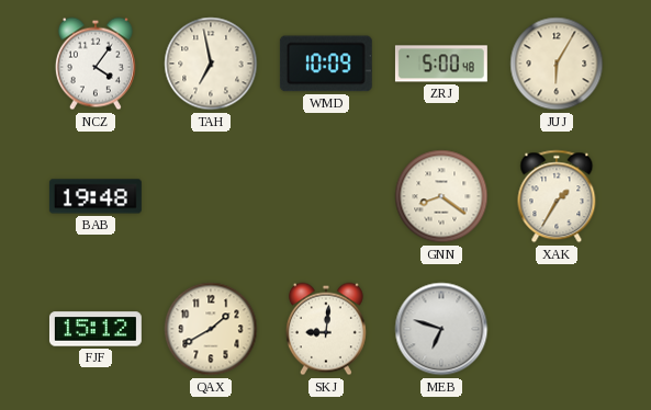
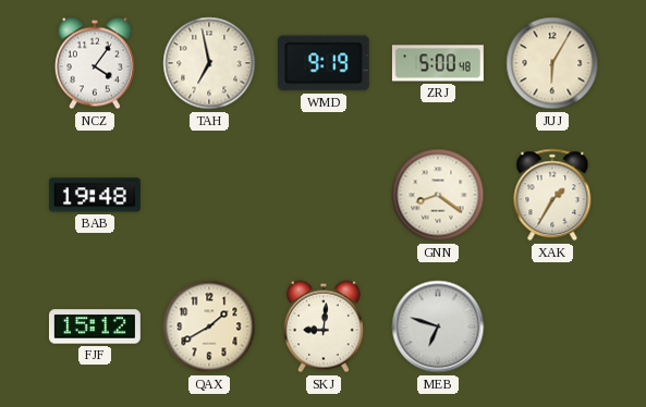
WMD: 10:09 -> 9:19 (324, 63)
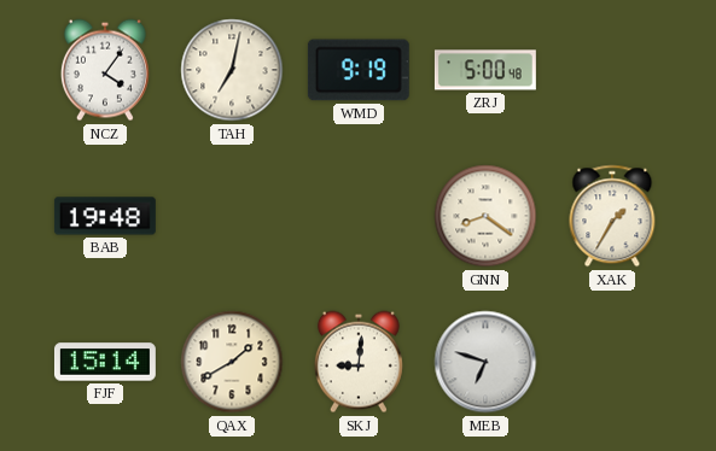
TAH: 6:58 -> 7:02 (232, 70)
JUJ: 6:05 -> none (552, 63)
FJF: 15:12 -> 15:14 (105, 362)
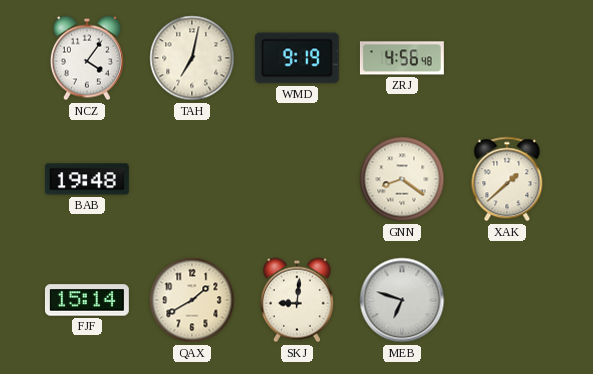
ZRJ: 5:00 -> 4:56 (402, 58)
XAK: 1:35 -> 1:38 (507, 179)
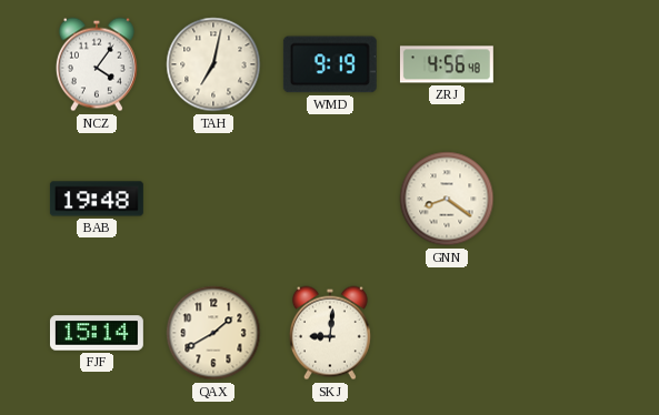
XAK: 1:38 -> none (507, 179)
MEB: 6:48 -> none (402, 300)
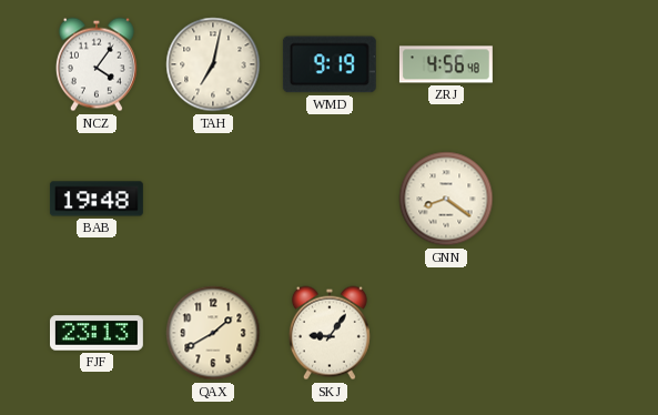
FJF: 15:14 -> 23:13 (97, 333)
SKJ: 9:01 -> 9:06 (330, 333)
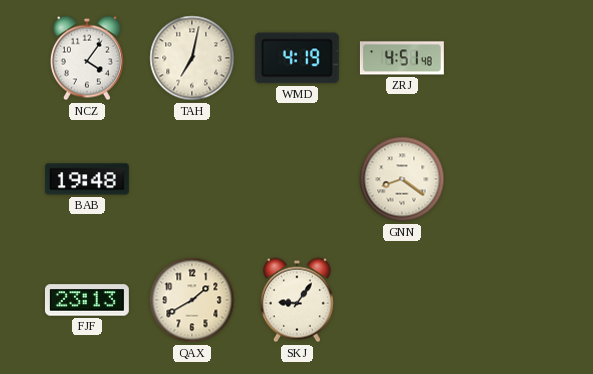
WMD: 9:19 -> 4:19 (297, 58)
ZRJ: 4:56 -> 4:51 (402, 58)
